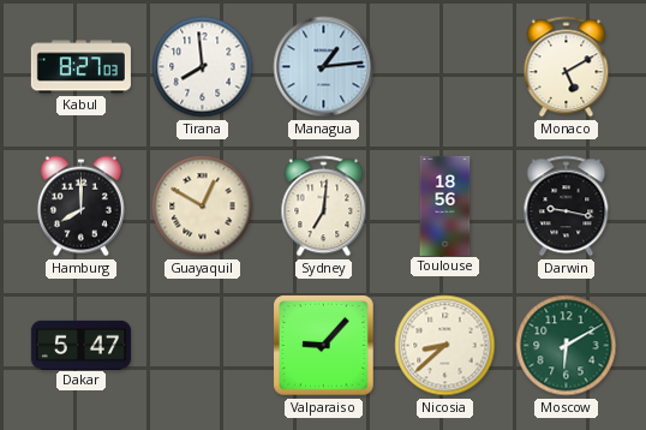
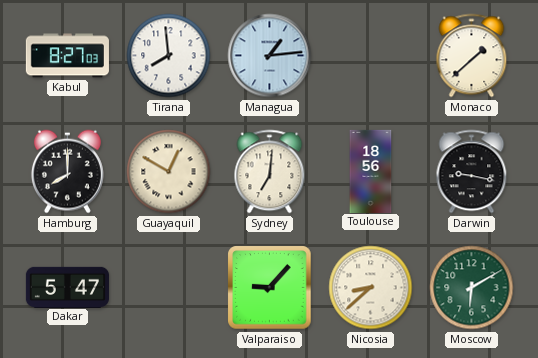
Monaco: 5:10 -> 1:38 (472, 56)
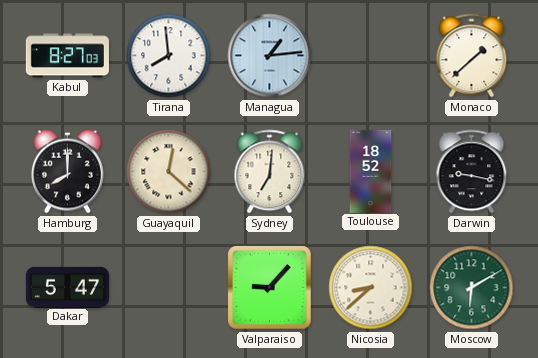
Guayaquil: 12:50 -> 12:22 (169, 172)
Toulouse: 18:56 -> 18:52 (371, 171)
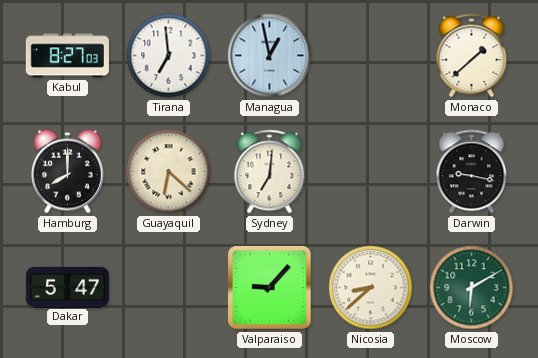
Tirana: 7:59 -> 6:59 (169, 56)
Managua: 1:14 -> 12:58 (270, 56)
Guayaquil: 12:22 -> 6:22 (169, 172)
Toulouse: 18:52 -> none (371, 171)
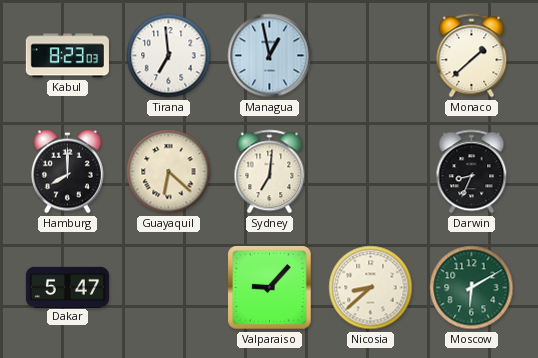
Kabul: 8:27 -> 8:23 (67, 56)
Darwin: 9:17 -> 8:34 (472, 172)
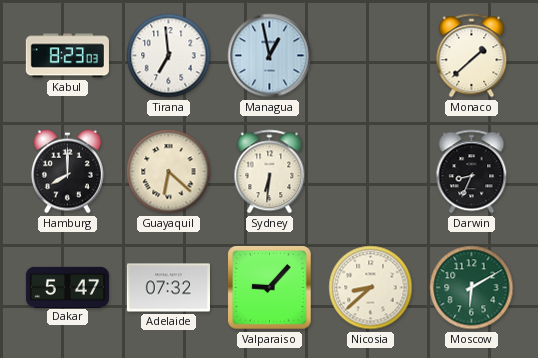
Sydney: 7:01 -> 6:31 (270, 172)
Adelaide: none -> 07:32 (168, 288)
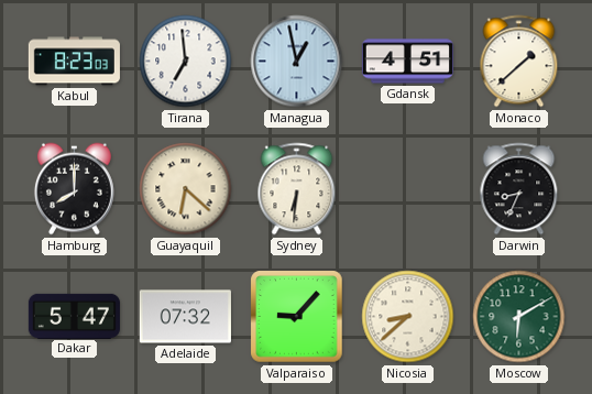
Gdansk: none -> 4:51 (407, 62)
